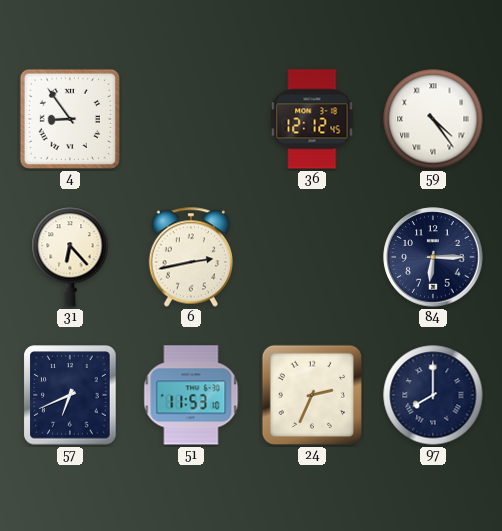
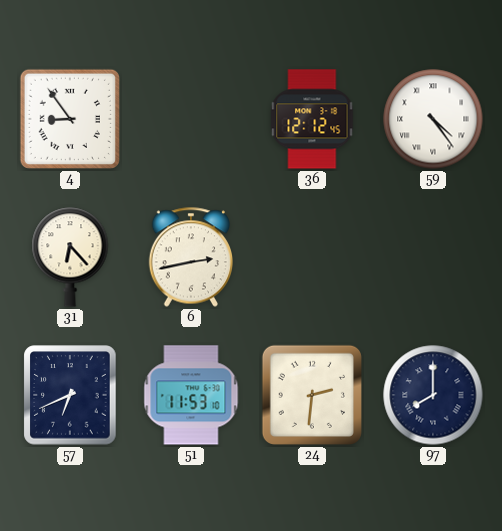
84: 6:15 -> none (433, 257)
24: 2:34 -> 2:31 (312, 395)
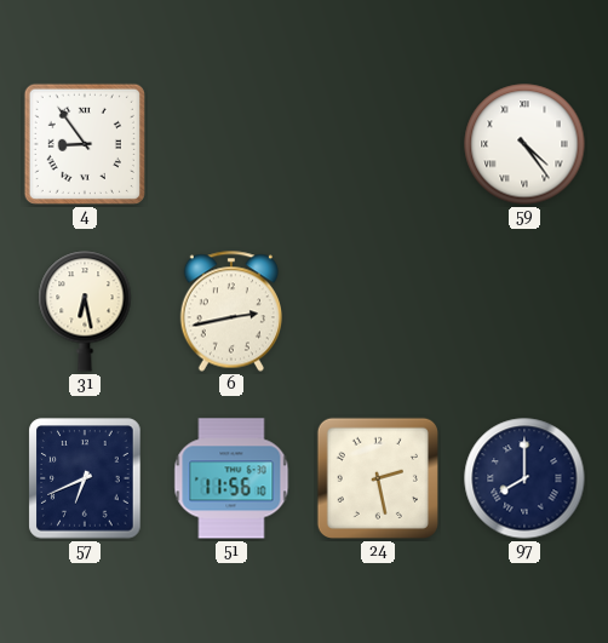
36: 12:12 -> none (312, 119)
31: 6:23 -> 6:28 (85, 311)
51: 11:53 -> 11:56 (231, 478)
24: 2:31 -> 2:28 (378, 478)
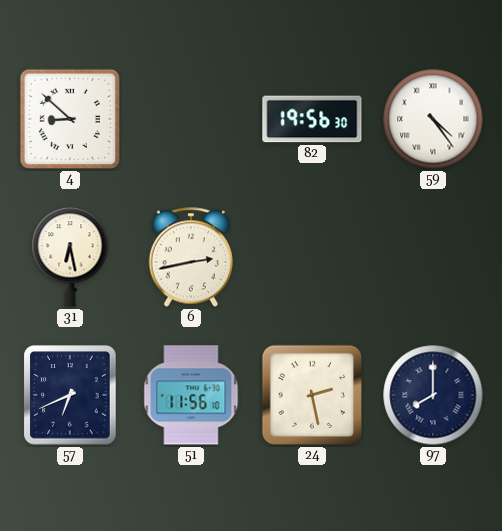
4: 8:54 -> 8:52 (70, 119)
82: none -> 19:56 (312, 119)
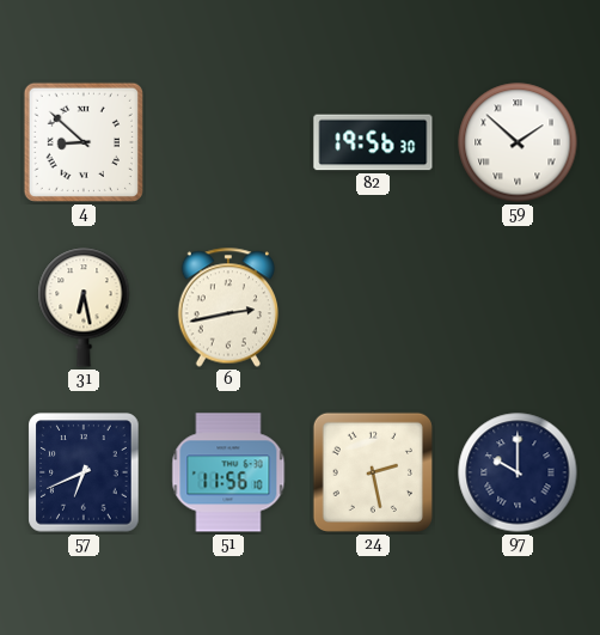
59: 4:24 -> 1:52 (518, 142)
97: 8:00 -> 10:00 (518, 472)
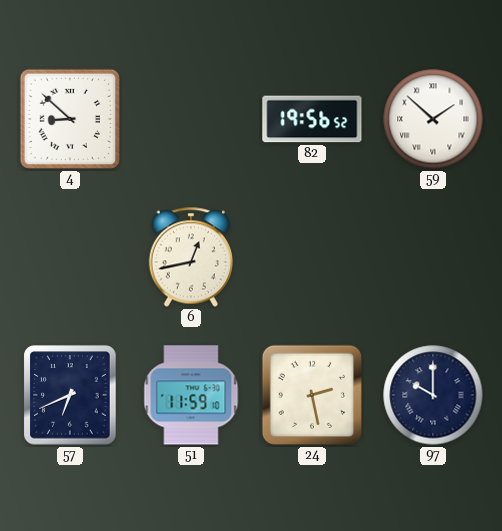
82: 19:56:30 -> 19:56:52 (312, 119)
31: 6:28 -> none (84, 307)
6: 2:43 -> 12:43 (190, 257)
51: 11:56 -> 11:59 (191, 395)
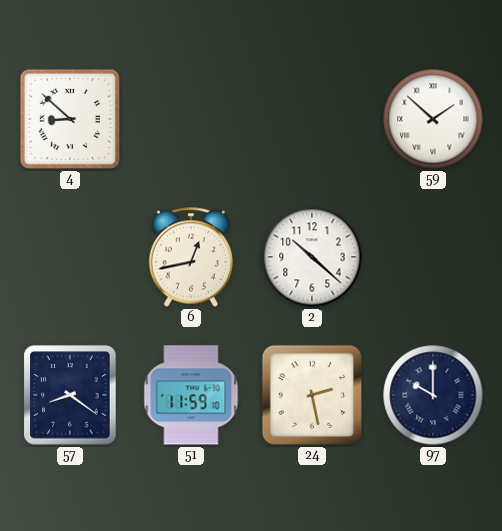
82: 19:56 -> none (312, 119)
2: none -> 10:22 (312, 257)
57: 6:41 -> 8:21 (70, 395)
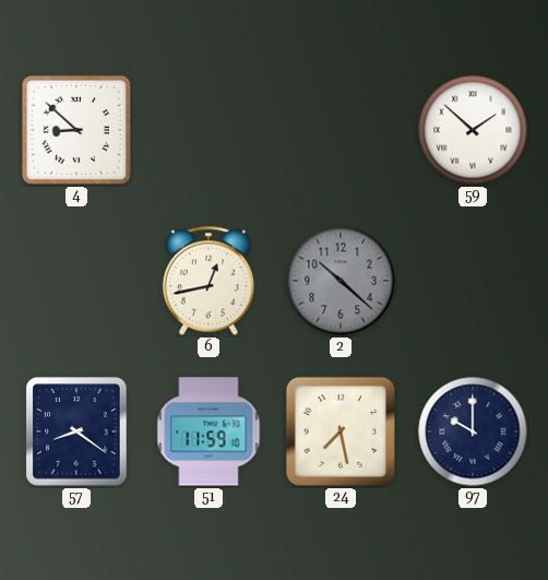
2 dial: white -> grey (341, 281)
24: 2:28 -> 7:28 (341, 431)
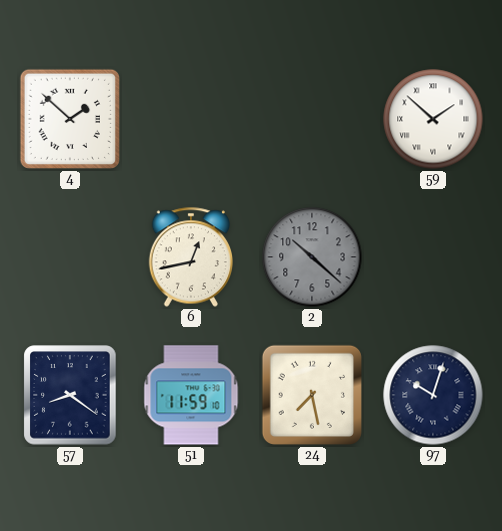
4: 8:52 -> 1:52 (70, 119)
97: 10:00 -> 10:03 (433, 395)
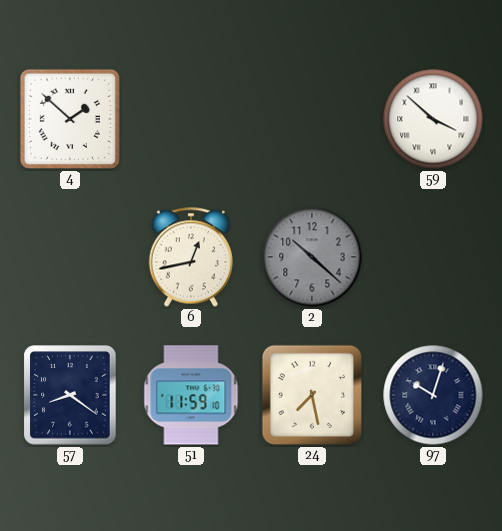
59: 1:52 -> 3:52 (433, 119)
